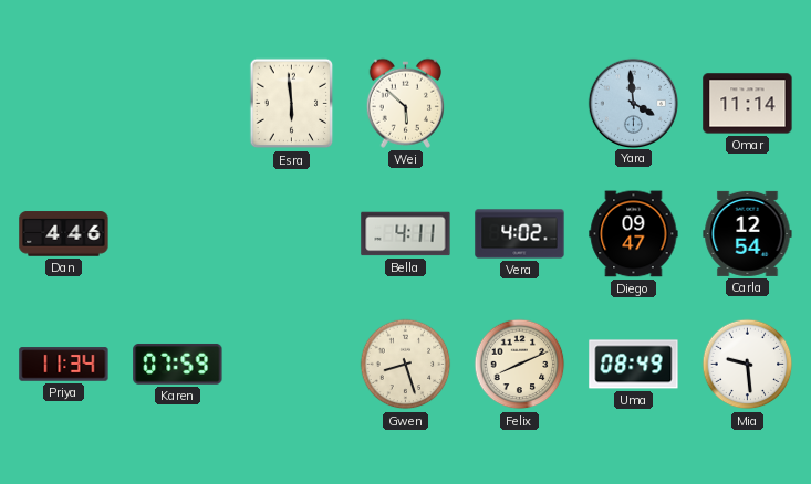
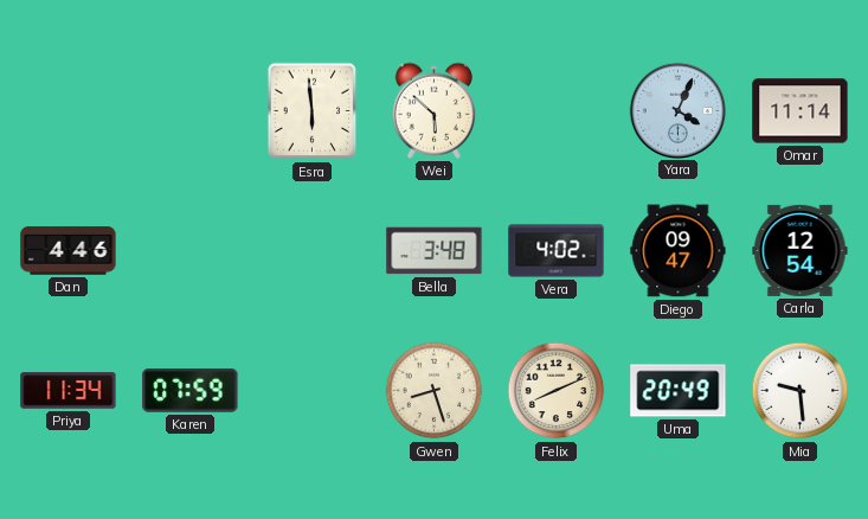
Yara: 3:59 -> 4:04 (677, 110)
Bella: 4:11 -> 3:48 (435, 251)
Uma: 08:49 -> 20:49 (679, 391)
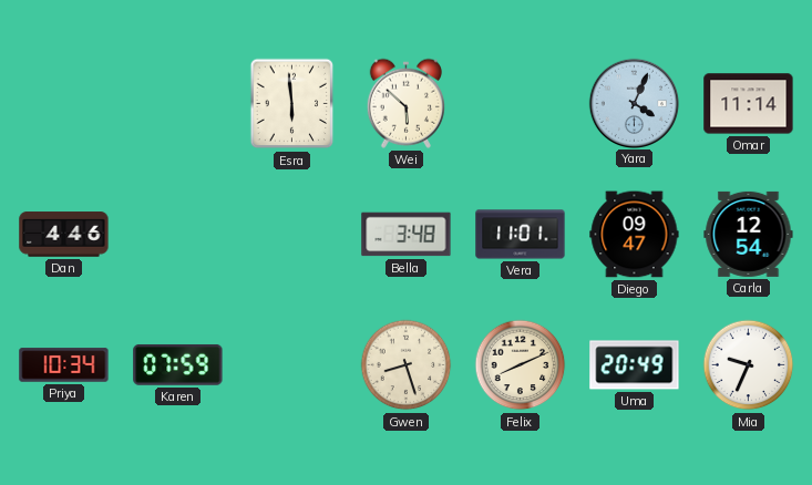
Vera: 4:02 -> 11:01 (521, 235)
Priya: 11:34 -> 10:34 (64, 365)
Mia: 9:29 -> 9:34 (749, 365)
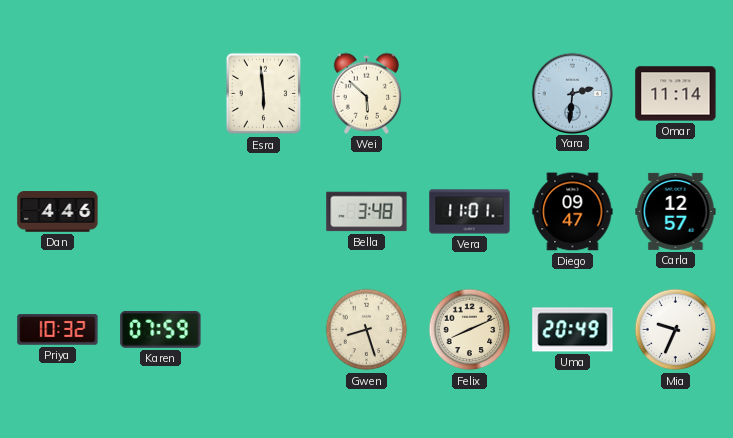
Yara: 4:04 -> 2:31 (572, 93)
Carla: 12:54 -> 12:57 (676, 211)
Priya: 10:34 -> 10:32 (58, 330)
